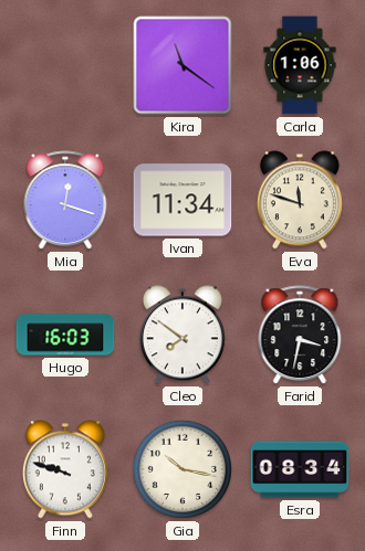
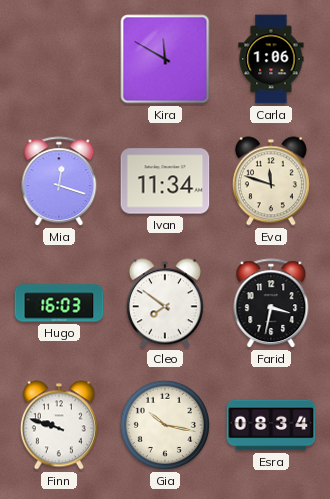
Kira: 11:21 -> 11:50 (165, 59)
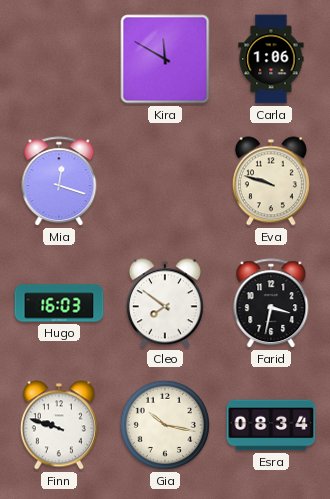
Ivan: 11:34 -> none (165, 181)
Eva: 11:48 -> 9:48 (271, 181)
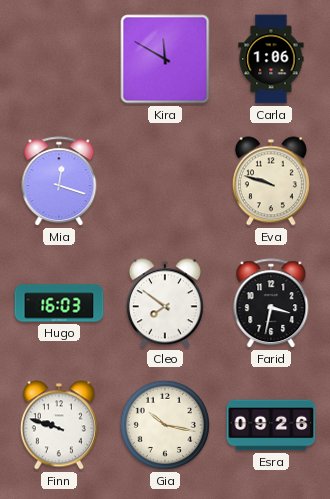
Esra: 08:34 -> 09:26 (271, 425)
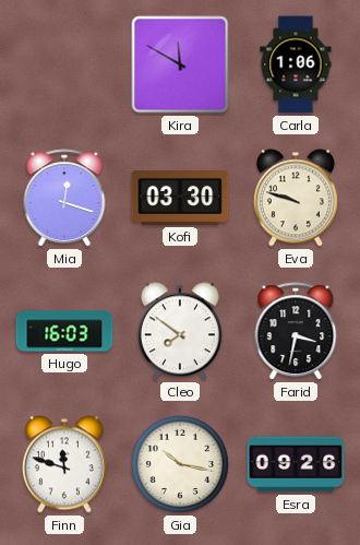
Kofi: none -> 03:30 (180, 199)
Finn: 9:48 -> 11:48 (64, 464)
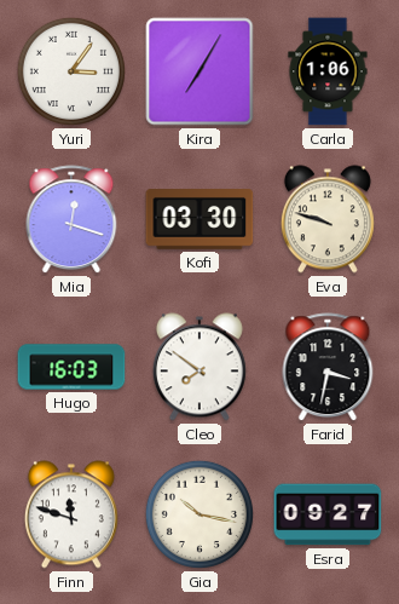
Yuri: none -> 3:06 (71, 71)
Kira: 11:50 -> 7:05 (199, 71)
Esra: 09:26 -> 09:27 (328, 514)
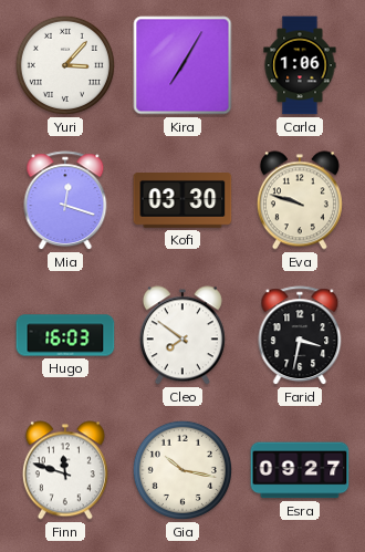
Yuri: 3:06 -> 3:07 (65, 65)
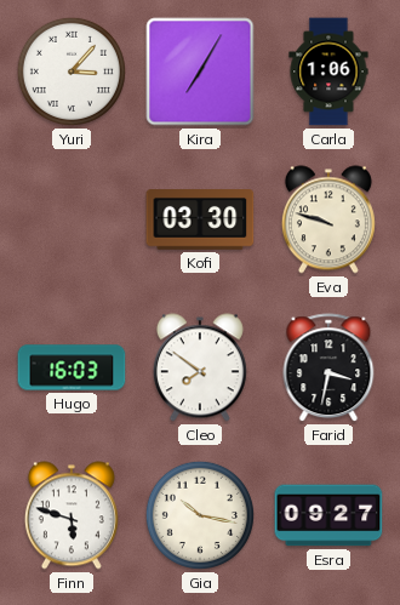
Mia: 12:18 -> none (65, 201)
Finn: 11:48 -> 5:48 (72, 515)
